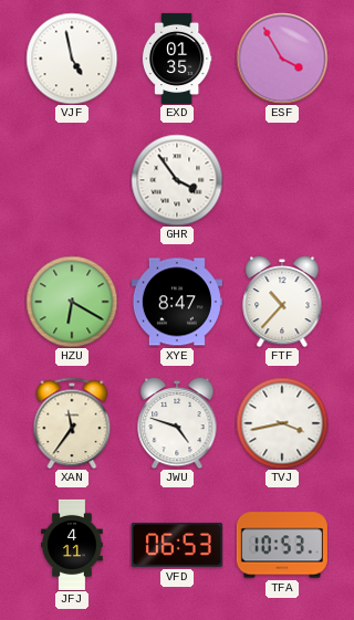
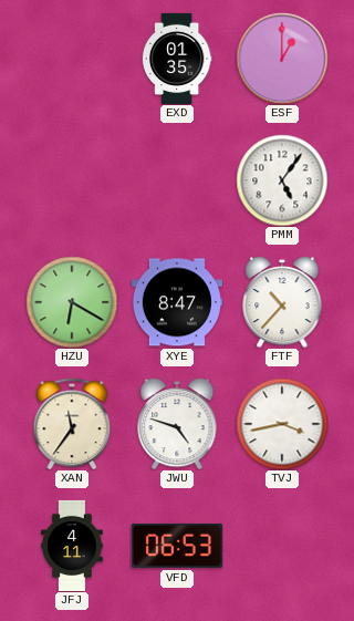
VJF: 4:58 -> none (72, 59)
ESF: 3:55 -> 1:00 (282, 59)
GHR: 3:54 -> none (177, 180)
PMM: none -> 5:06 (282, 180)
TFA: 10:53 -> none (282, 545)
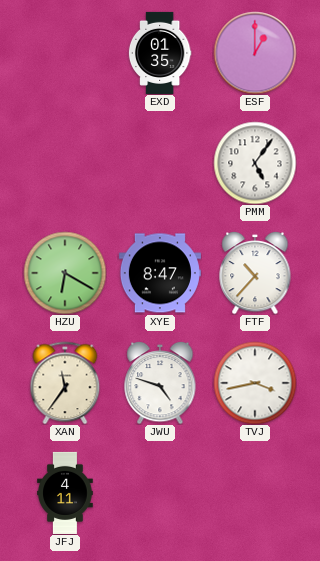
VFD: 06:53 -> none (177, 546)
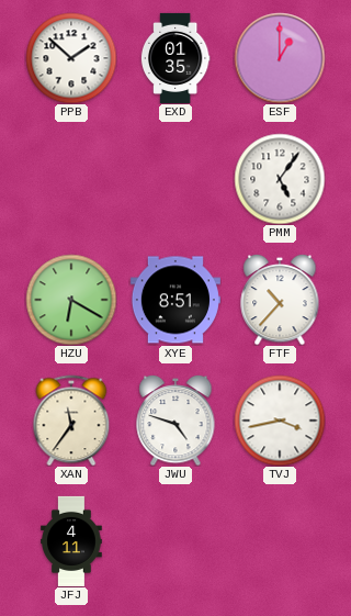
PPB: none -> 1:52 (71, 58)
XYE: 8:47 -> 8:51 (175, 300)
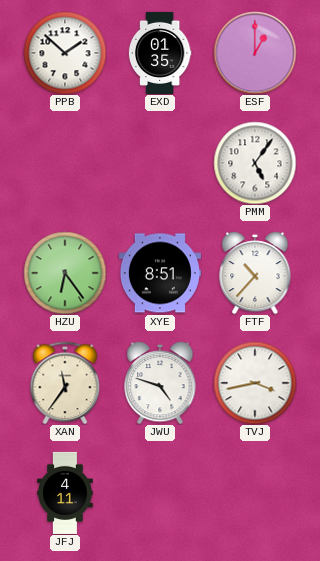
HZU: 6:20 -> 6:24 (65, 273)
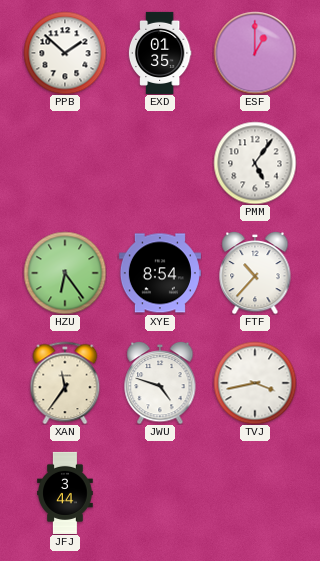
XYE: 8:51 -> 8:54 (160, 273)
JFJ: 4:11 -> 3:44 (65, 493)
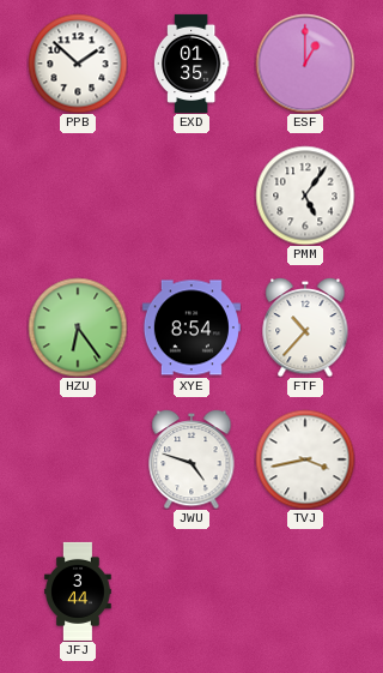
XAN: 11:36 -> none (65, 383)
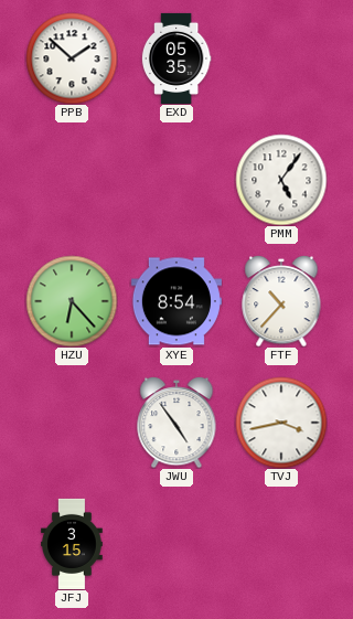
EXD: 01:35 -> 05:35 (176, 58)
ESF: 1:00 -> none (305, 64)
HZU: 6:24 -> 6:23 (72, 301)
JWU: 4:48 -> 4:54 (176, 423)
JFJ: 3:44 -> 3:15 (72, 544)
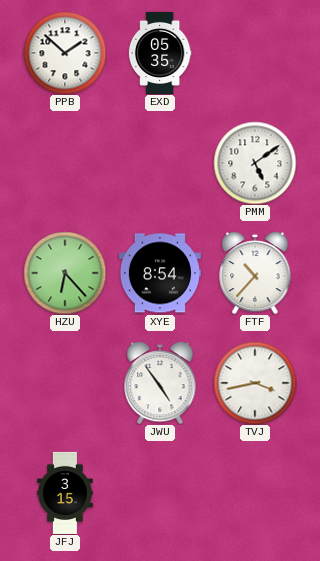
PMM: 5:06 -> 5:09 (255, 163)
